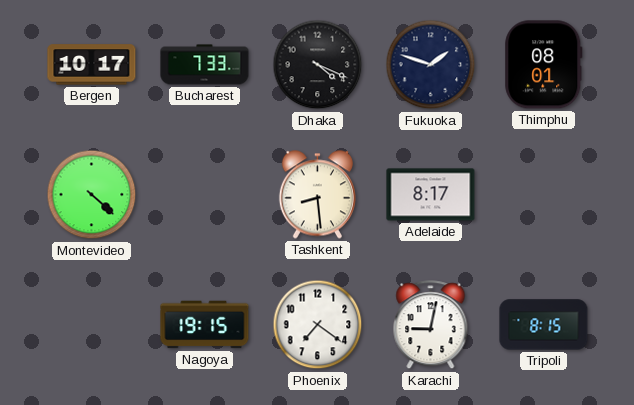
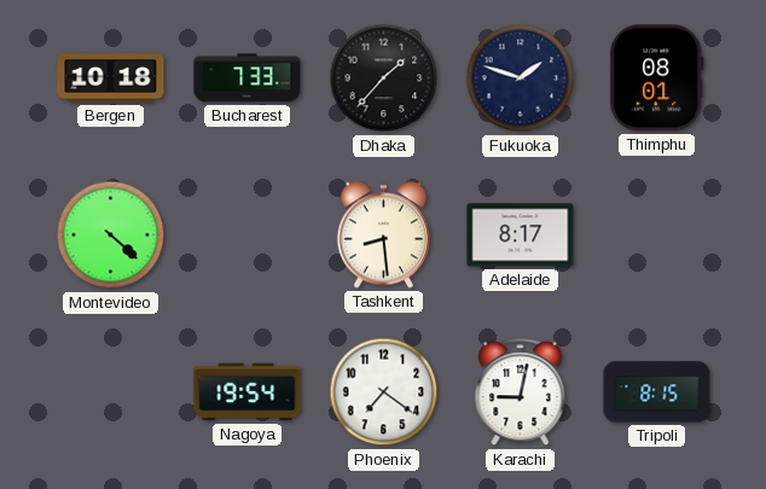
Bergen: 10:17 -> 10:18 (111, 78)
Dhaka: 4:19 -> 1:37 (384, 78)
Nagoya: 19:15 -> 19:54 (248, 392)
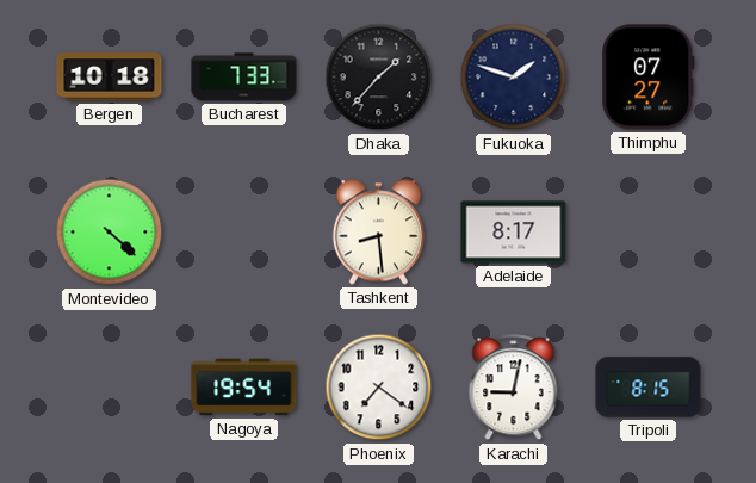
Thimphu: 08:01 -> 07:27 (649, 78)
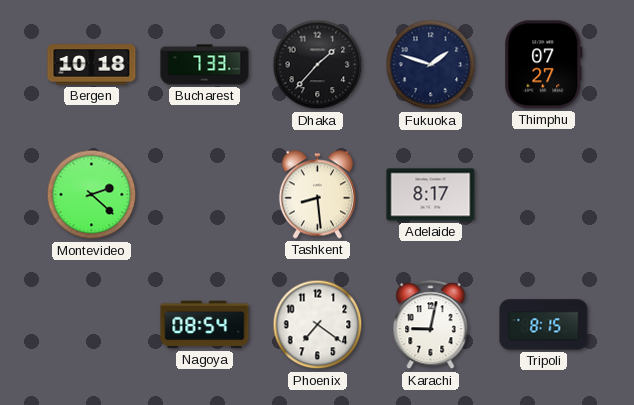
Montevideo: 4:22 -> 2:22 (92, 195)
Nagoya: 19:54 -> 08:54 (205, 325)
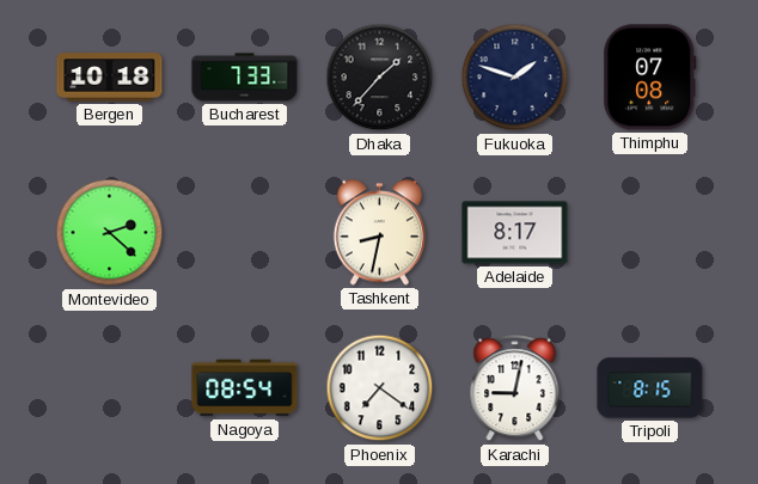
Thimphu: 07:27 -> 07:08 (650, 78)
Tashkent: 8:29 -> 8:32 (379, 233)
